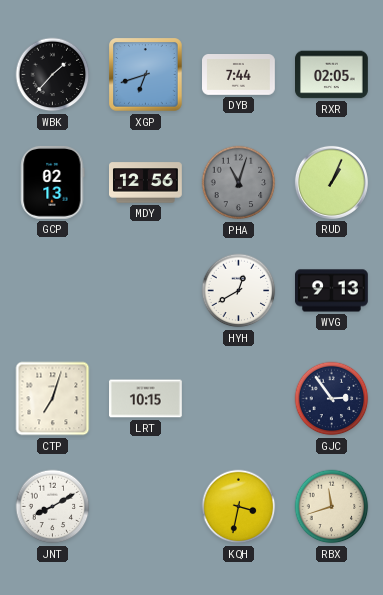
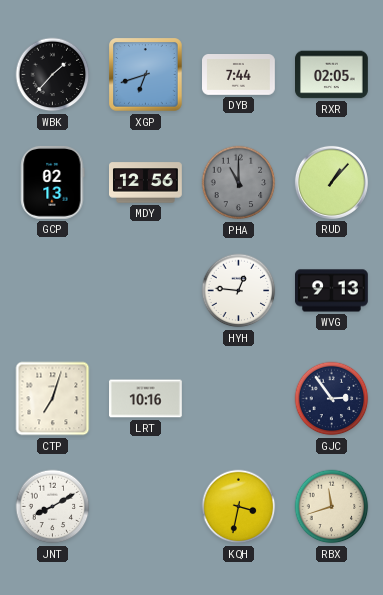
PHA: 11:03 -> 11:00 (239, 183)
RUD: 1:04 -> 1:07 (331, 182)
HYH: 12:40 -> 12:46 (239, 291)
LRT: 10:15 -> 10:16 (146, 399)
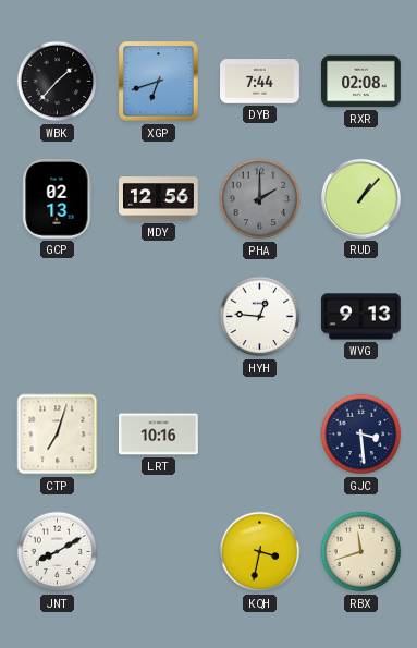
RXR: 02:05 -> 02:08 (361, 82)
PHA: 11:00 -> 2:00 (260, 199)
GJC: 2:54 -> 3:29 (361, 435)
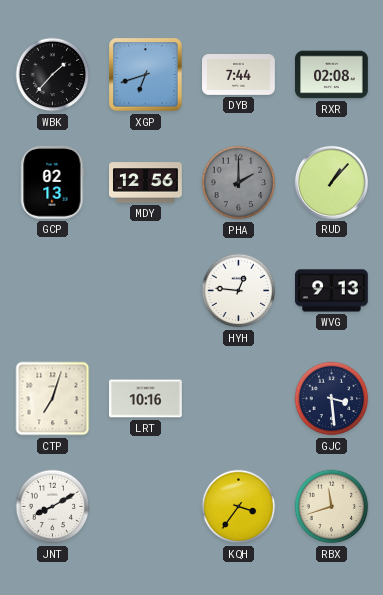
KQH: 3:32 -> 3:36 (239, 507)
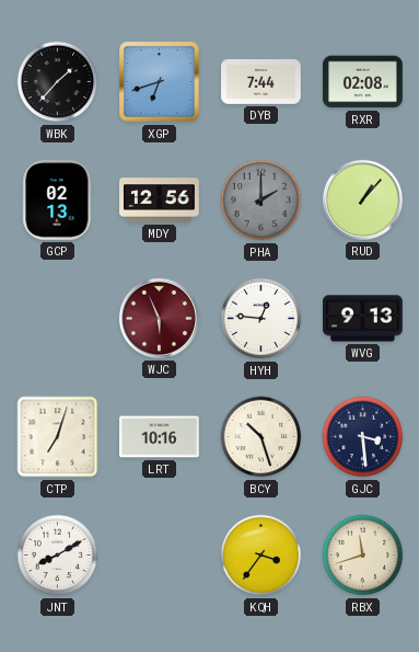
WJC: none -> 5:56 (159, 318)
BCY: none -> 10:27 (261, 437)
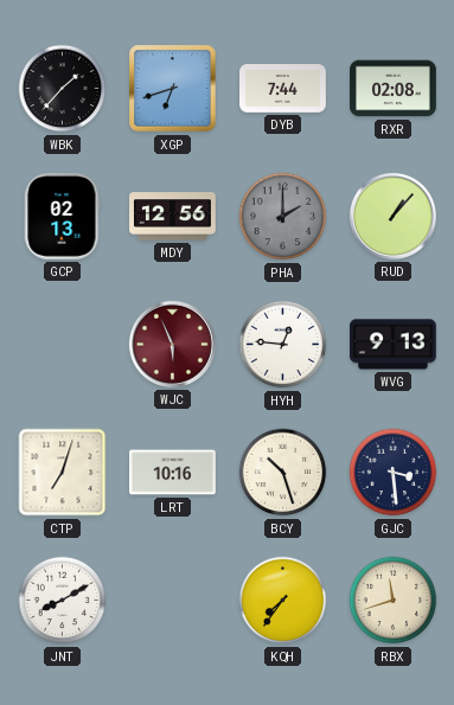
KQH: 3:36 -> 7:36 (283, 601)
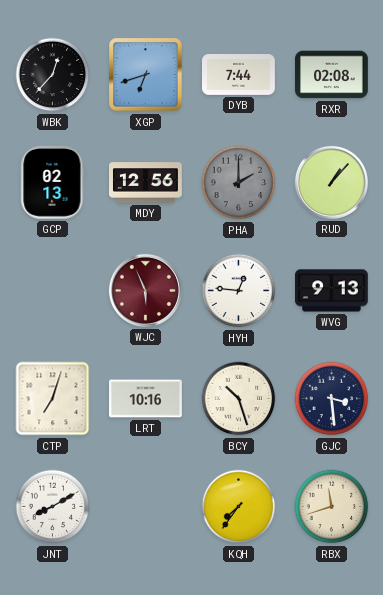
WBK: 1:37 -> 12:37 (53, 75)
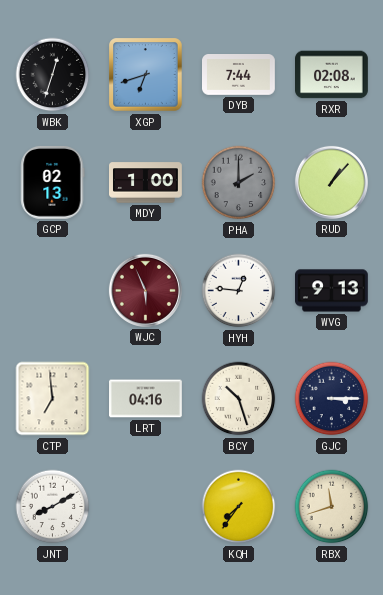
WBK: 12:37 -> 12:33 (53, 75)
MDY: 12:56 -> 1:00 (146, 183)
CTP: 7:03 -> 6:59 (53, 399)
LRT: 10:16 -> 04:16 (146, 399)
GJC: 3:29 -> 3:15 (332, 399)
